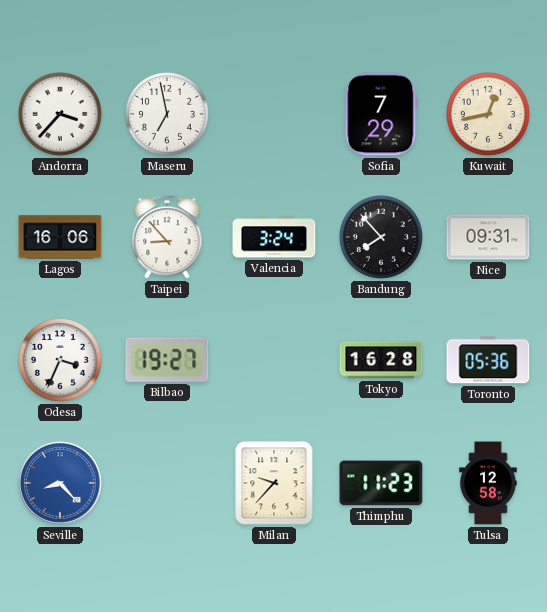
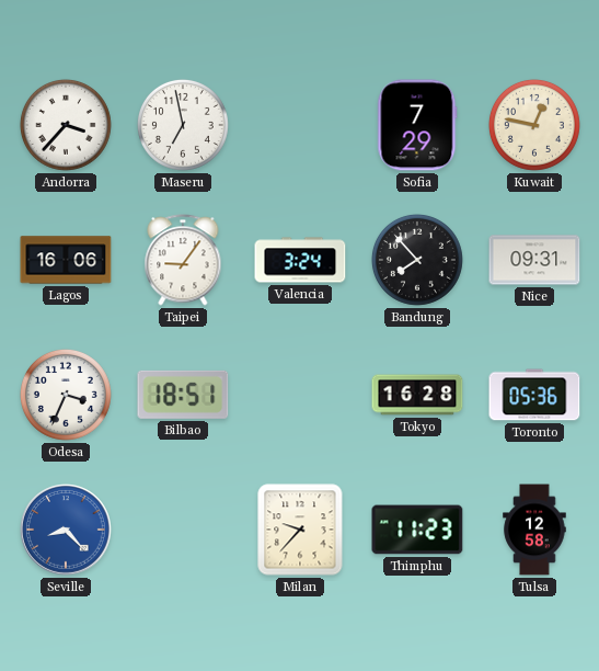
Kuwait: 12:43 -> 12:47 (534, 125)
Taipei: 8:53 -> 9:06 (183, 260)
Bilbao: 19:27 -> 18:51 (183, 395)
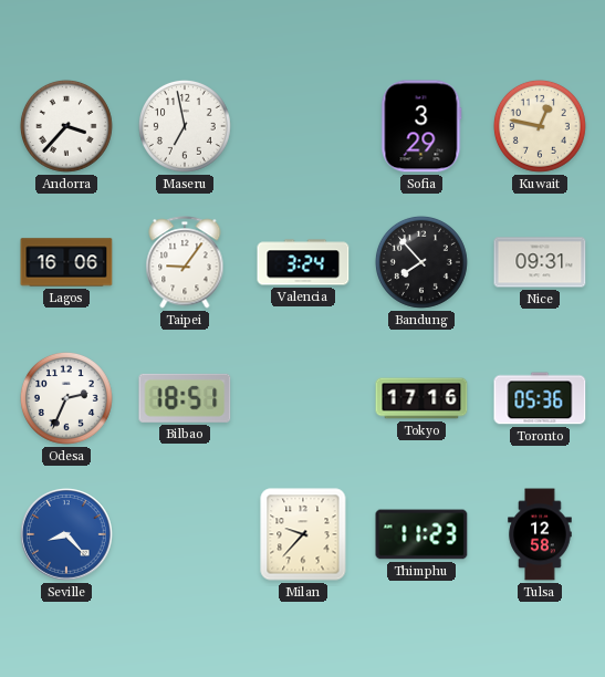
Sofia: 7:29 -> 3:29 (421, 126)
Odesa: 3:34 -> 2:34 (66, 398)
Tokyo: 16:28 -> 17:16 (421, 398)
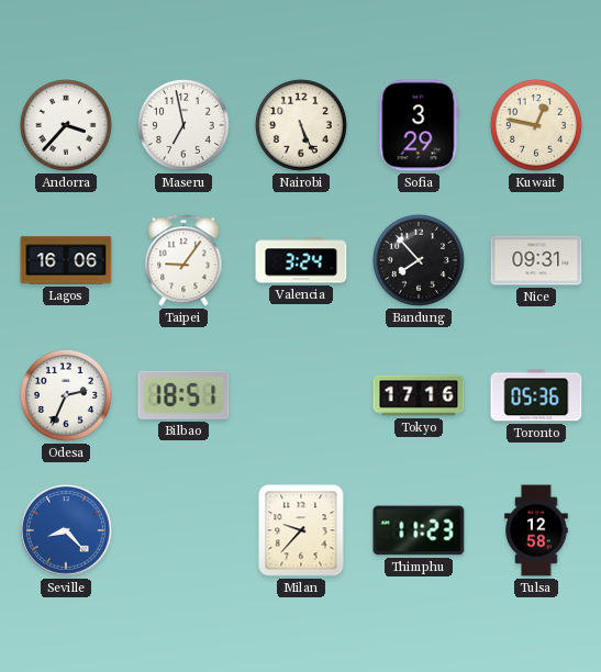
Nairobi: none -> 5:26 (301, 125)
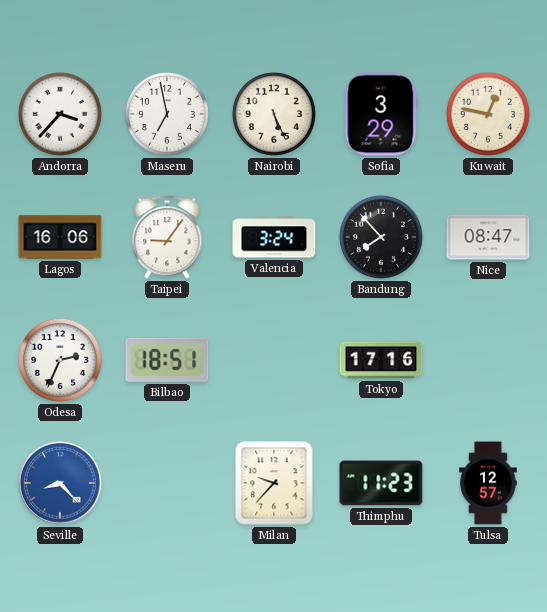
Nice: 09:31 -> 08:47 (488, 237)
Toronto: 05:36 -> none (536, 395)
Tulsa: 12:58 -> 12:57 (488, 483)
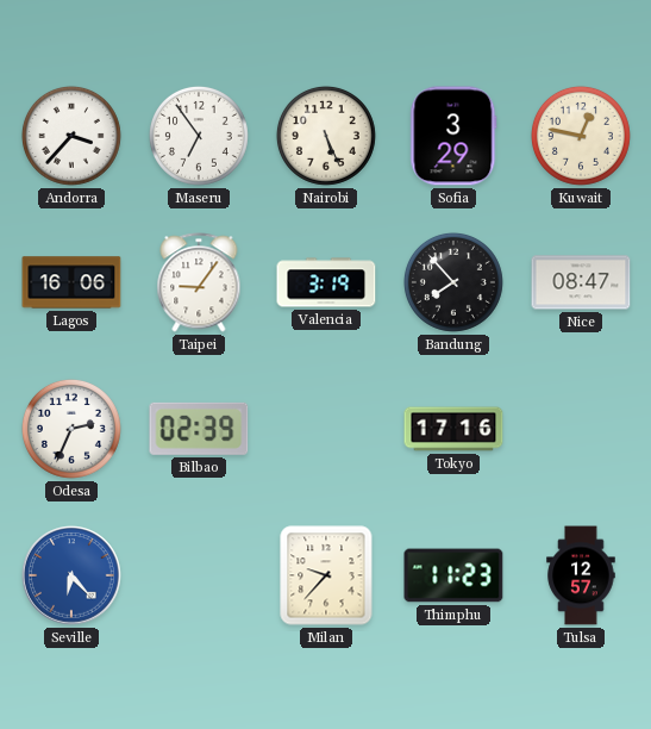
Maseru: 6:58 -> 6:54 (199, 136)
Valencia: 3:24 -> 3:19 (326, 282)
Bilbao: 18:51 -> 02:39 (199, 429)
Seville: 8:23 -> 6:23 (71, 575)
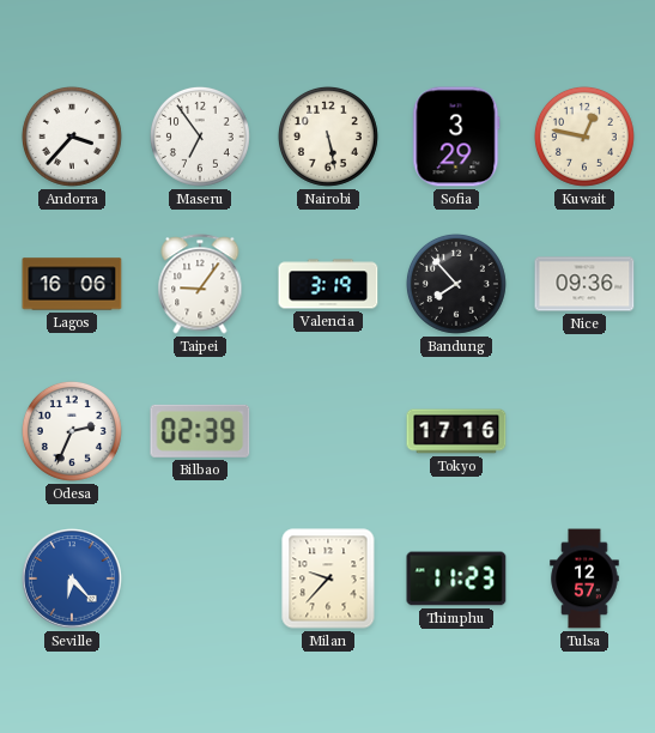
Nairobi: 5:26 -> 5:28 (328, 137)
Nice: 08:47 -> 09:36 (584, 284)
